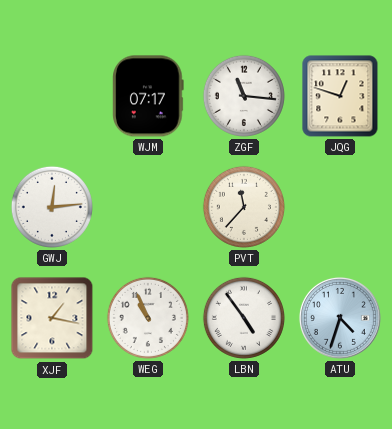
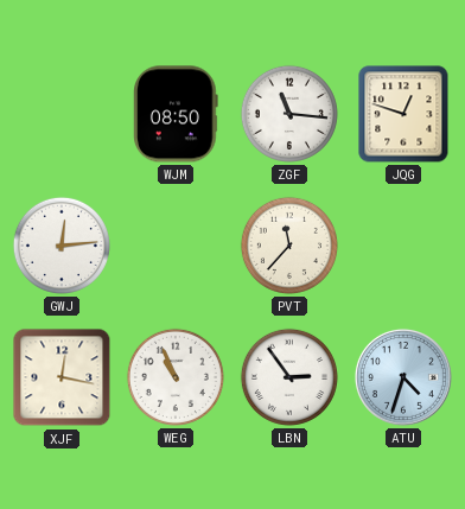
WJM: 07:17 -> 08:50 (176, 114)
XJF: 1:17 -> 12:17 (62, 377)
LBN: 4:54 -> 2:54 (289, 377)
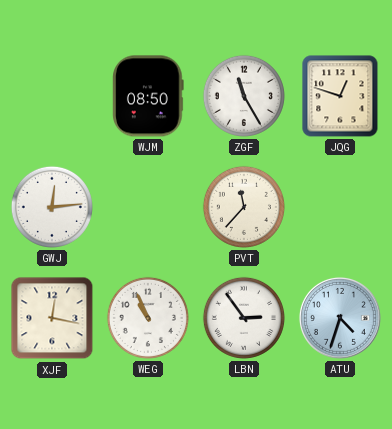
ZGF: 11:16 -> 11:25 (244, 96)
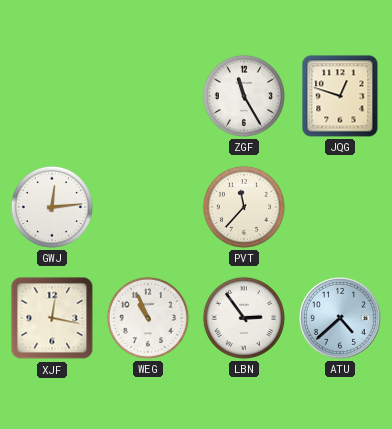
WJM: 08:50 -> none (148, 96)
ATU: 4:33 -> 4:38 (340, 318)
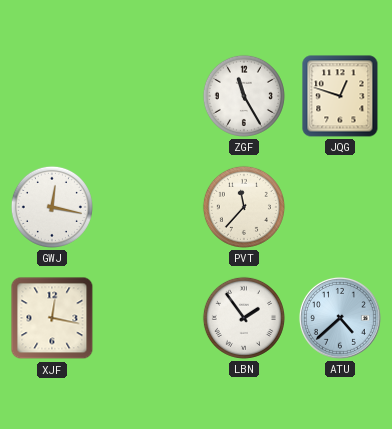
GWJ: 12:14 -> 12:17 (52, 207)
WEG: 10:56 -> none (148, 318)
LBN: 2:54 -> 1:54 (244, 318)
